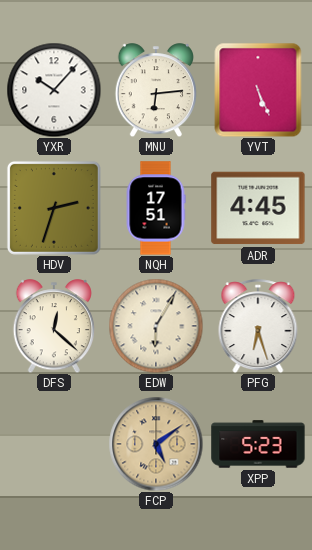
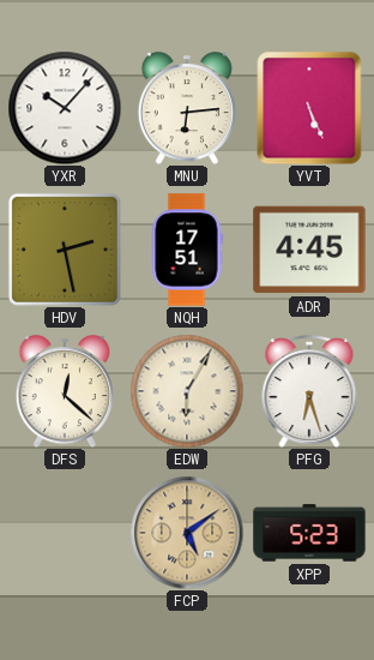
HDV: 2:33 -> 2:28 (65, 250)
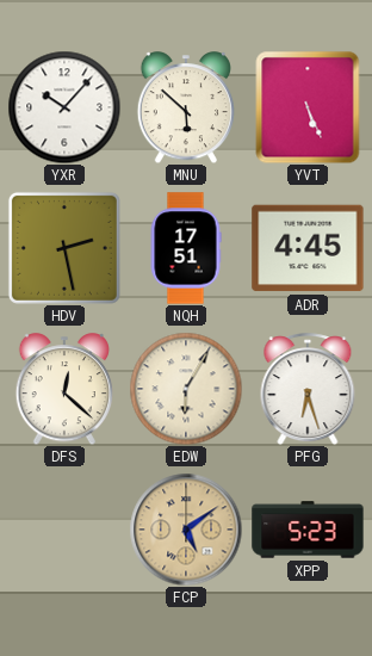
MNU: 6:14 -> 5:52 (185, 107)
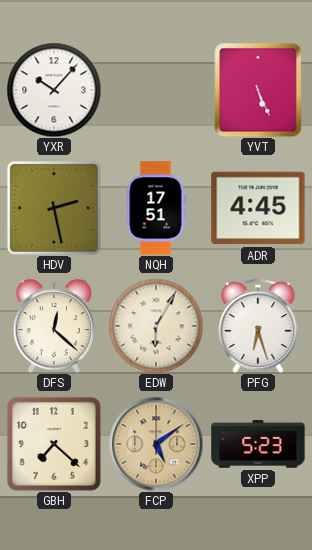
MNU: 5:52 -> none (185, 107)
GBH: none -> 7:22 (54, 444)
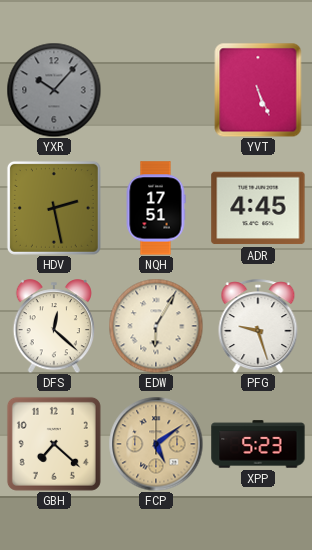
YXR dial: white -> grey (54, 90)
PFG: 6:27 -> 9:27 (258, 326)
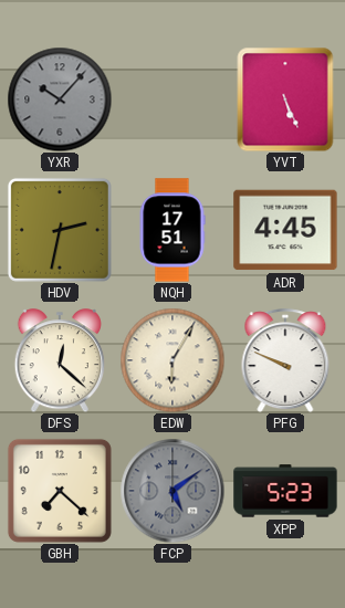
HDV: 2:28 -> 2:32 (60, 230)
PFG: 9:27 -> 9:49 (285, 360)
FCP dial: champagne -> grey (172, 491)
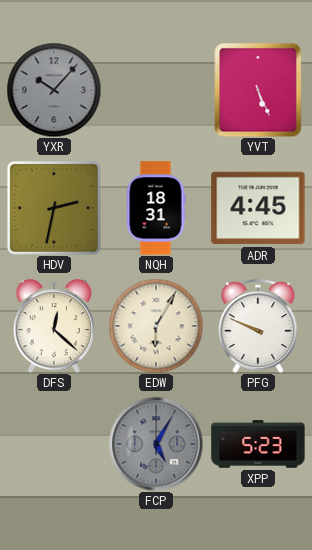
NQH: 17:51 -> 18:31 (156, 208)
GBH: 7:22 -> none (60, 491)
FCP: 5:09 -> 5:05 (156, 444)
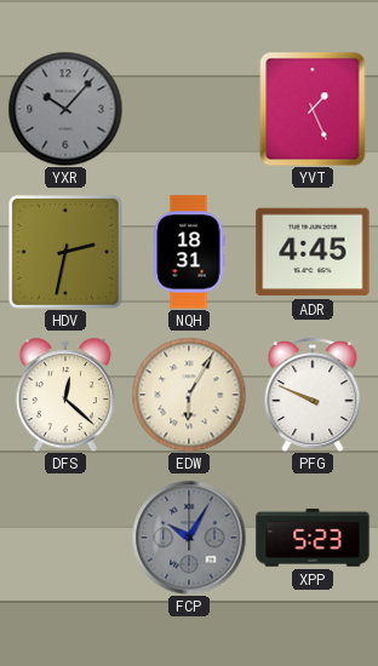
YVT: 5:26 -> 1:26 (313, 109)
FCP: 5:05 -> 10:05 (189, 538)
